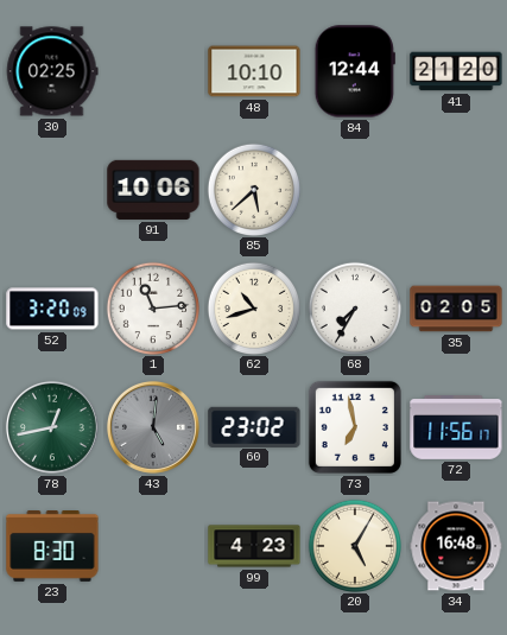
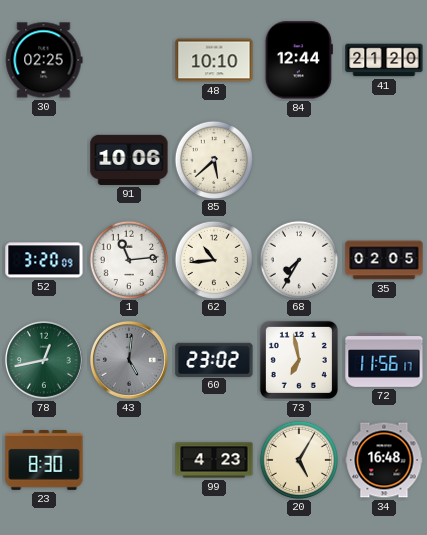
62: 10:42 -> 10:44 (213, 259)
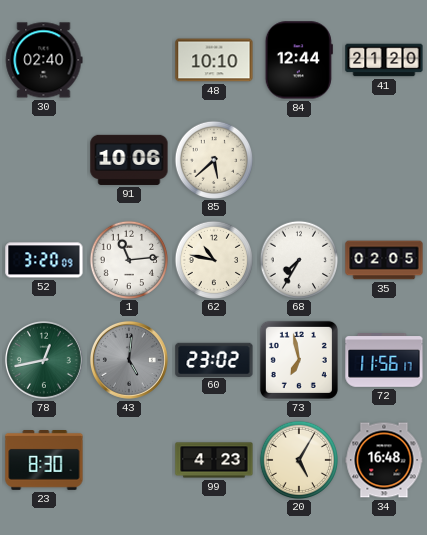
30: 02:25 -> 02:40 (44, 60)
62: 10:44 -> 10:47 (213, 259)
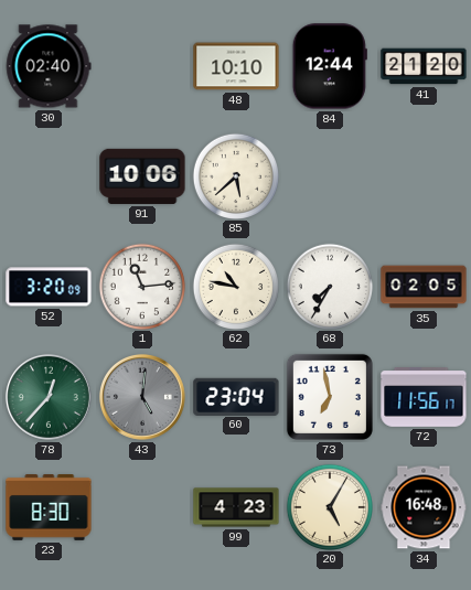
78: 12:43 -> 12:37 (49, 397)
60: 23:02 -> 23:04 (236, 396)
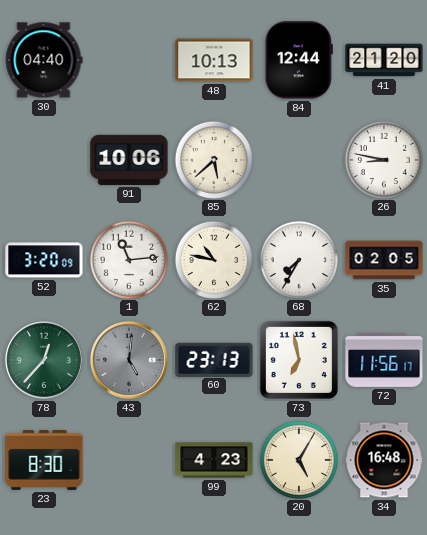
30: 02:40 -> 04:40 (44, 60)
48: 10:10 -> 10:13 (214, 60)
26: none -> 8:47 (383, 159)
60: 23:04 -> 23:13 (214, 359)
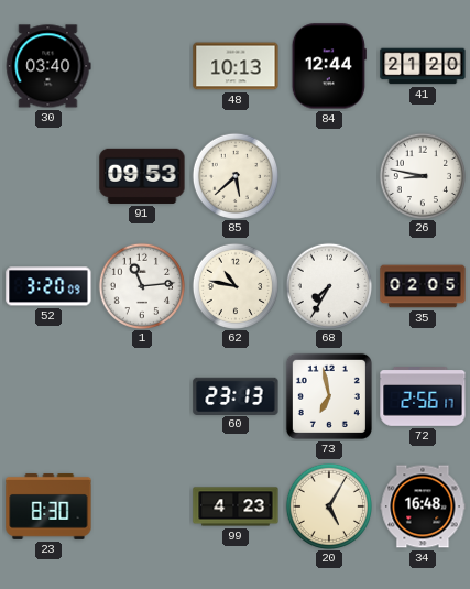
30: 04:40 -> 03:40 (48, 66)
91: 10:06 -> 09:53 (142, 176)
78: 12:37 -> none (44, 360)
43: 5:01 -> none (129, 360)
72: 11:56 -> 2:56 (423, 397)
